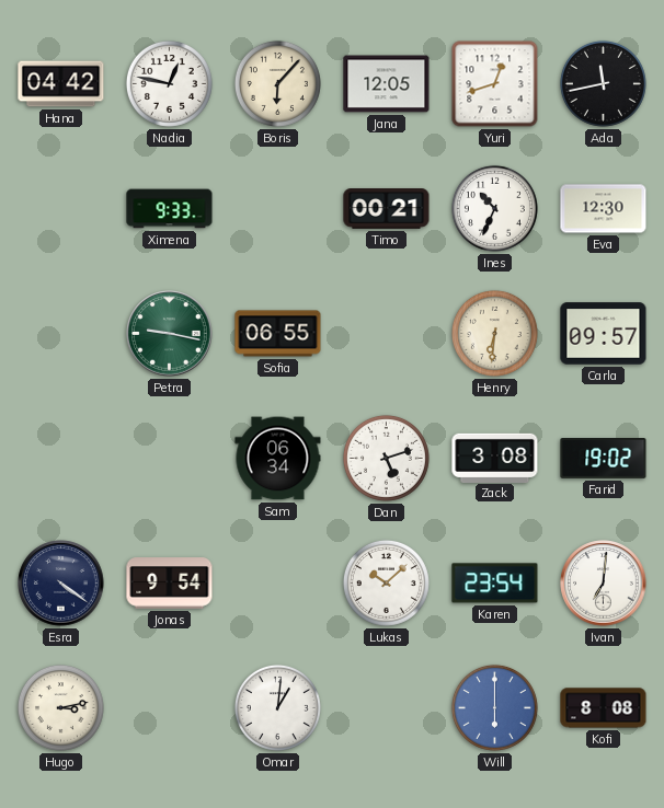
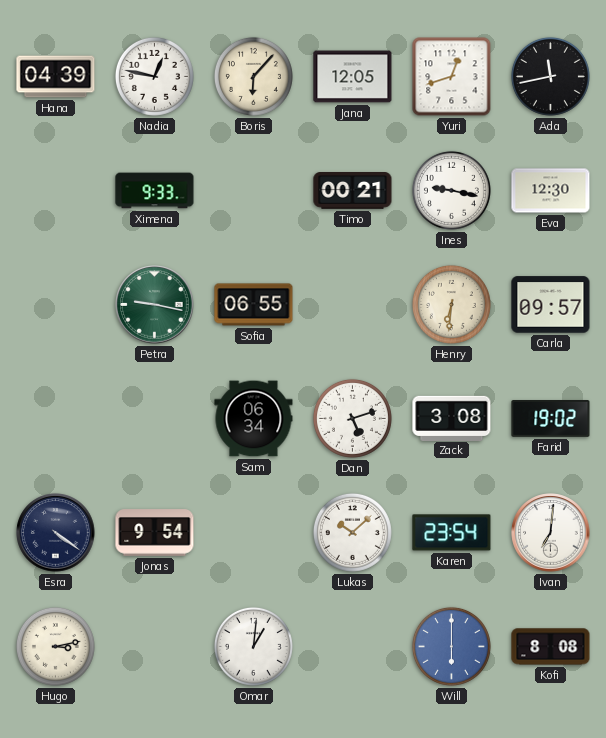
Hana: 04:42 -> 04:39 (56, 77)
Ines: 10:34 -> 9:17 (451, 190)
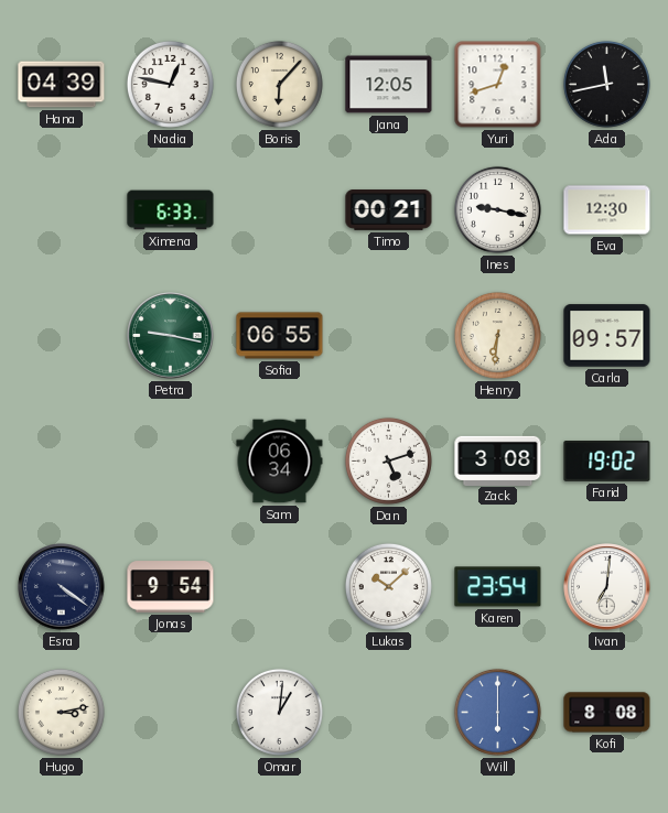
Ximena: 9:33 -> 6:33 (171, 210)
